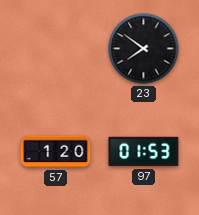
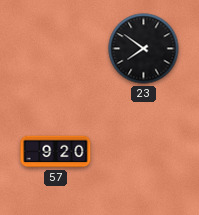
57: 1:20 -> 9:20 (56, 152)
97: 01:53 -> none (144, 152)
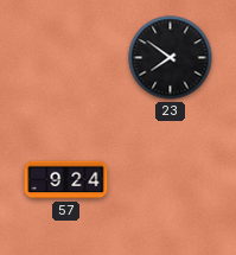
57: 9:20 -> 9:24 (66, 180)
